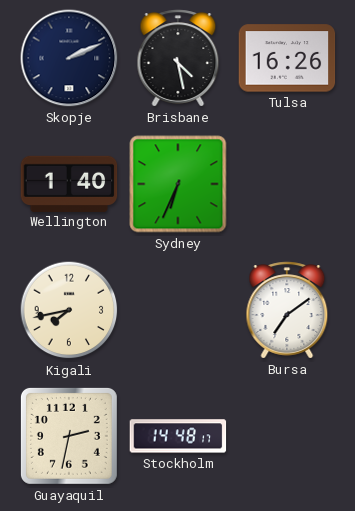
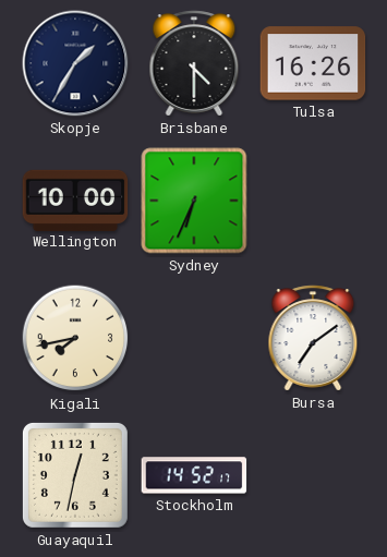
Skopje: 2:11 -> 1:35 (75, 63)
Brisbane: 4:28 -> 4:30 (194, 63)
Wellington: 1:40 -> 10:00 (75, 199)
Guayaquil: 2:32 -> 12:32 (75, 475)
Stockholm: 14:48 -> 14:52 (194, 475)
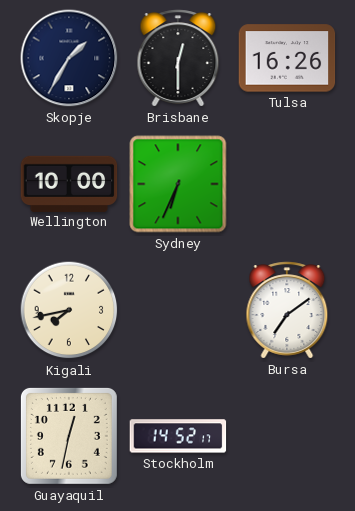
Brisbane: 4:30 -> 12:30 (178, 58)
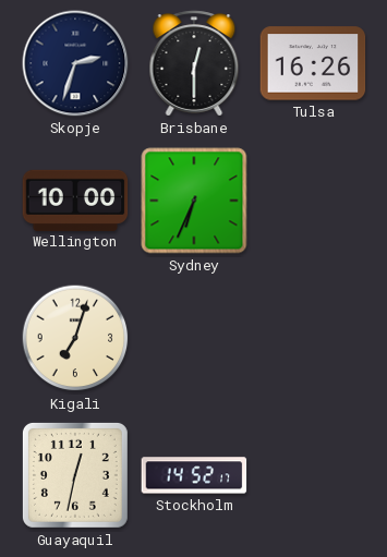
Skopje: 1:35 -> 2:33 (75, 63)
Kigali: 7:43 -> 7:03 (75, 338)
Bursa: 7:09 -> none (287, 310)
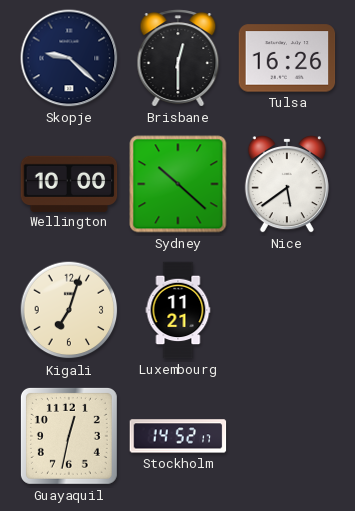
Skopje: 2:33 -> 9:22 (69, 58)
Sydney: 6:34 -> 10:22 (178, 184)
Nice: none -> 5:39 (287, 185)
Luxembourg: none -> 11:21 (178, 310)
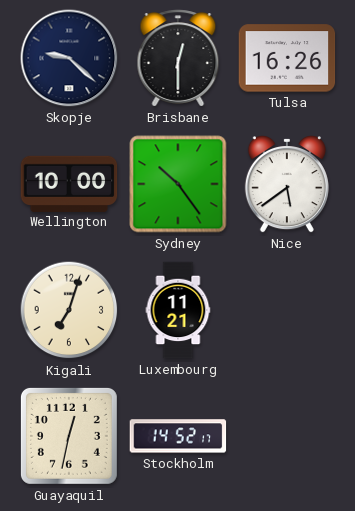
Sydney: 10:22 -> 10:24 (178, 184)
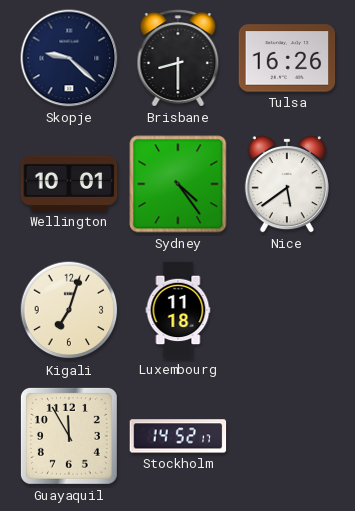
Brisbane: 12:30 -> 8:30 (178, 58)
Wellington: 10:00 -> 10:01 (69, 183)
Sydney: 10:24 -> 4:24 (178, 184)
Luxembourg: 11:21 -> 11:18 (178, 310)
Guayaquil: 12:32 -> 11:55 (69, 436)
